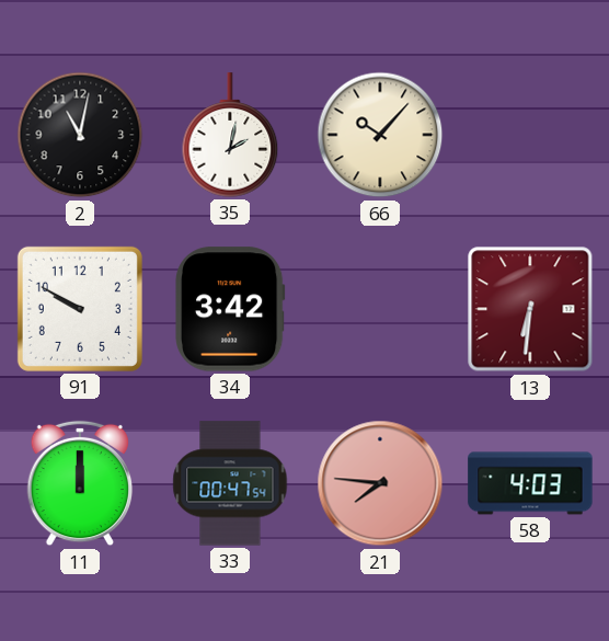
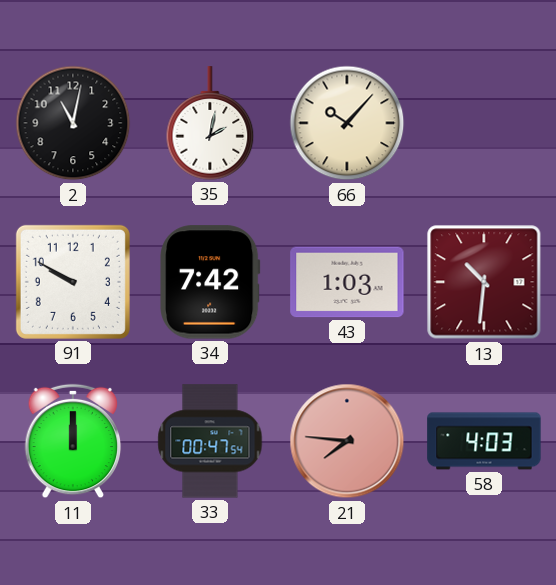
34: 3:42 -> 7:42 (211, 282)
43: none -> 1:03 (347, 282)
13: 6:31 -> 10:31 (484, 282)
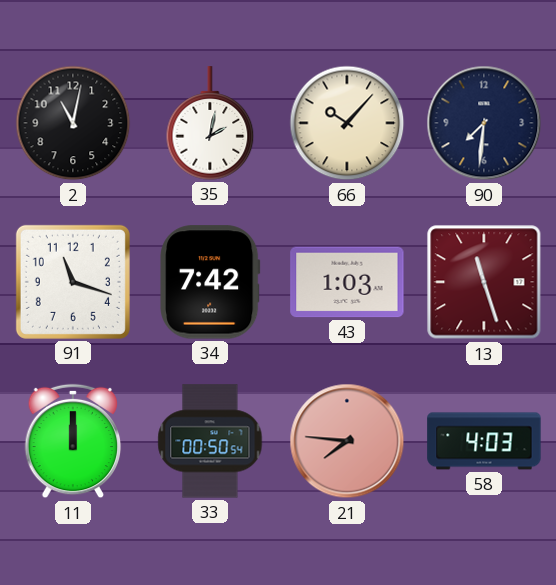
90: none -> 7:31 (484, 123)
91: 9:50 -> 11:18 (73, 282)
13: 10:31 -> 11:27 (484, 282)
33: 00:47 -> 00:50 (210, 441)
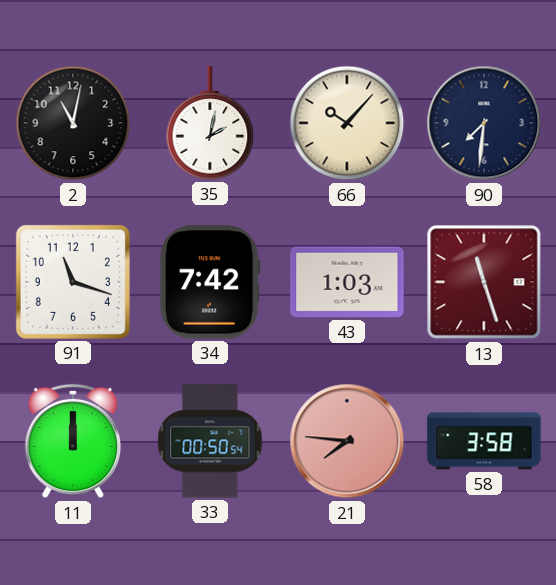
58: 4:03 -> 3:58 (484, 441)
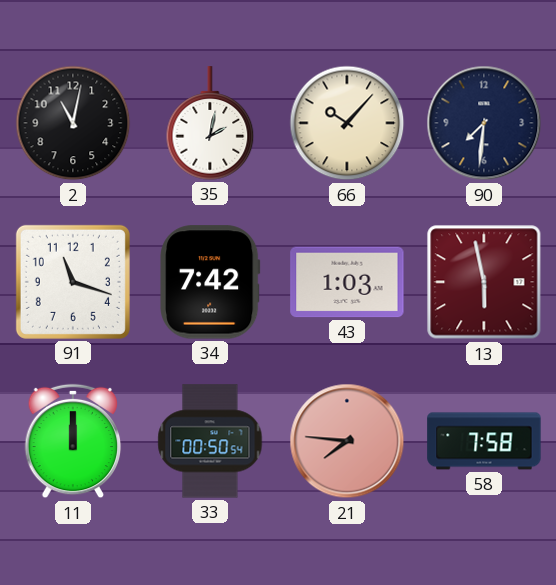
13: 11:27 -> 5:58 (484, 282)
58: 3:58 -> 7:58 (484, 441)
